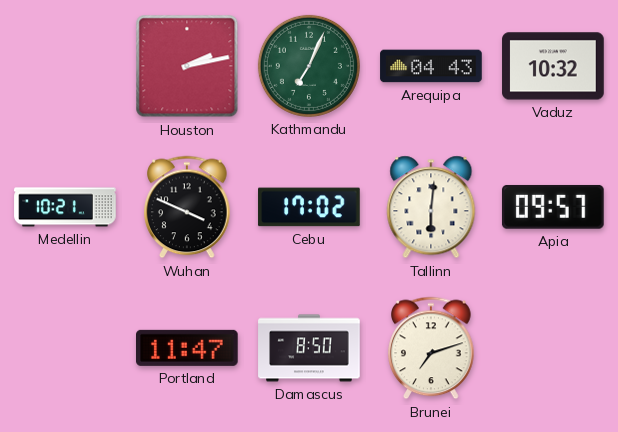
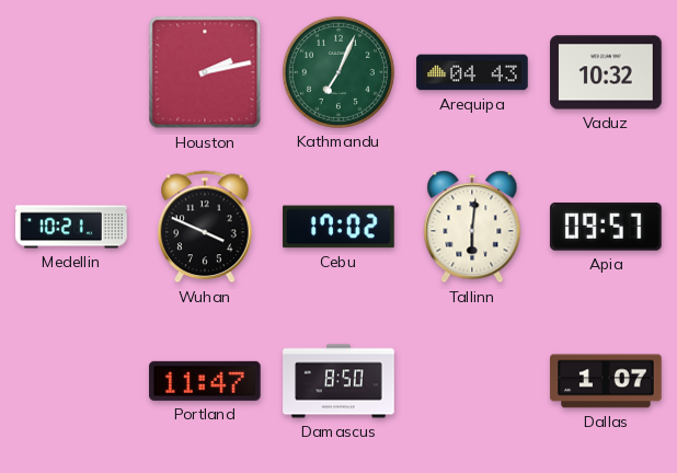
Brunei: 7:12 -> none (431, 348)
Dallas: none -> 1:07 (606, 381)
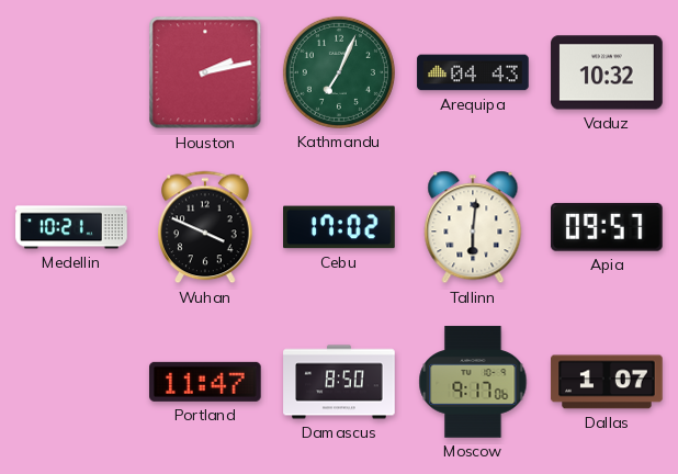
Moscow: none -> 9:17 (473, 382)
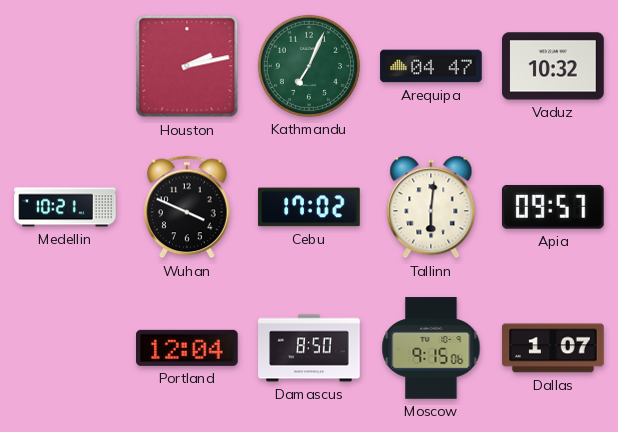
Arequipa: 04:43 -> 04:47 (431, 66)
Portland: 11:47 -> 12:04 (188, 348)
Moscow: 9:17 -> 9:15 (431, 348)
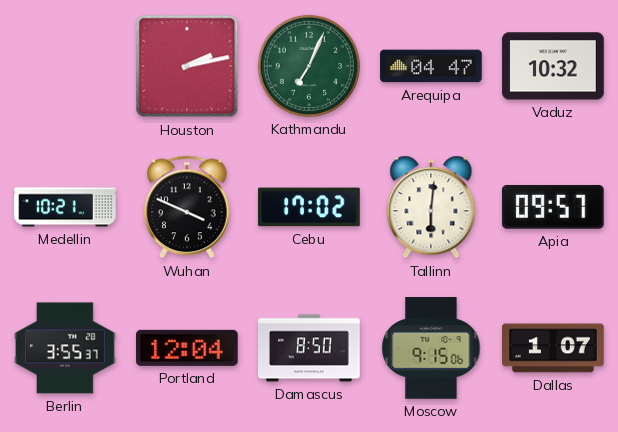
Berlin: none -> 3:55 (65, 348)
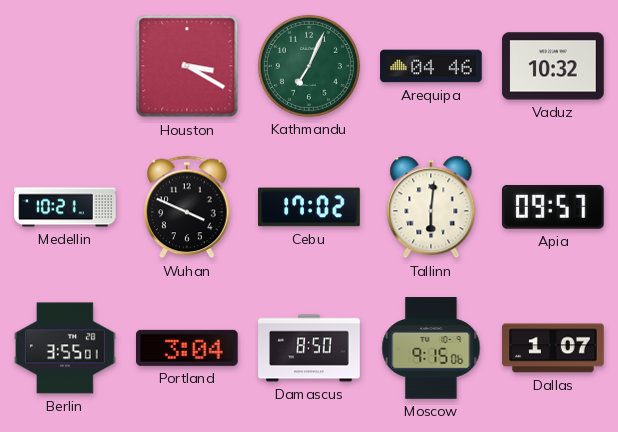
Houston: 2:13 -> 3:20 (187, 66)
Arequipa: 04:47 -> 04:46 (431, 66)
Berlin: 3:55:37 -> 3:55:01 (65, 348)
Portland: 12:04 -> 3:04 (188, 348)
